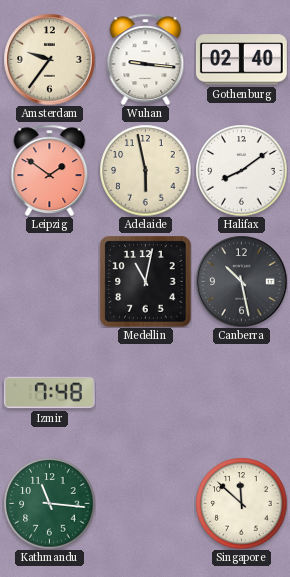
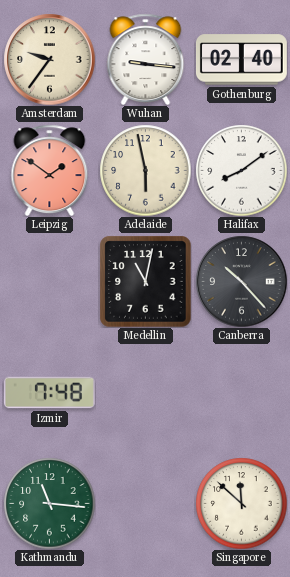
Canberra: 10:28 -> 10:23 (241, 281)
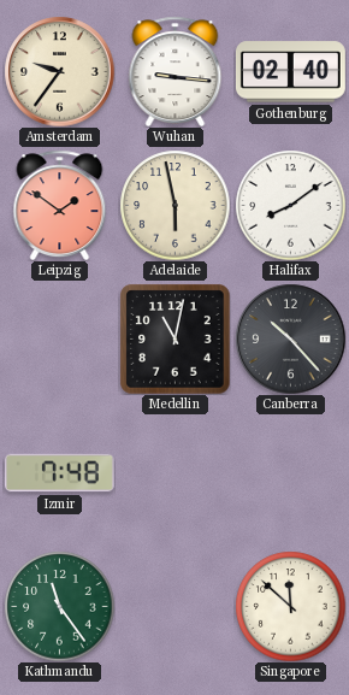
Kathmandu: 11:16 -> 11:24 (59, 606)
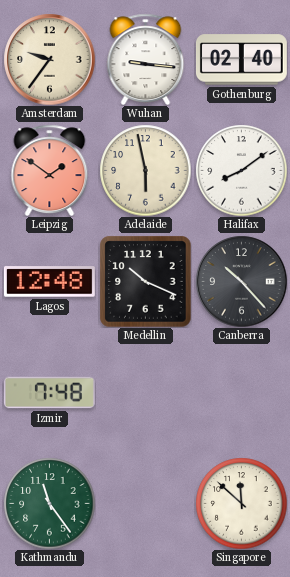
Lagos: none -> 12:48 (49, 282)
Medellin: 11:02 -> 10:19 (145, 281)
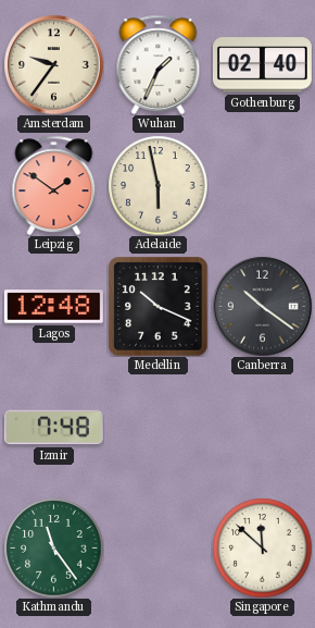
Wuhan: 9:16 -> 1:34 (159, 64)
Halifax: 8:09 -> none (241, 170)
Canberra: 10:23 -> 10:21 (262, 306)
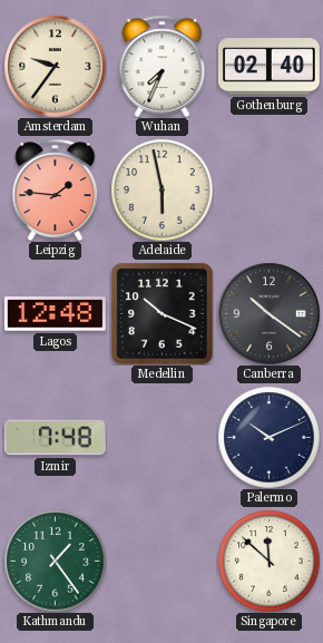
Wuhan: 1:34 -> 7:34 (163, 66)
Leipzig: 1:51 -> 1:46 (56, 189)
Palermo: none -> 10:11 (268, 437)
Kathmandu: 11:24 -> 1:24 (55, 561)
